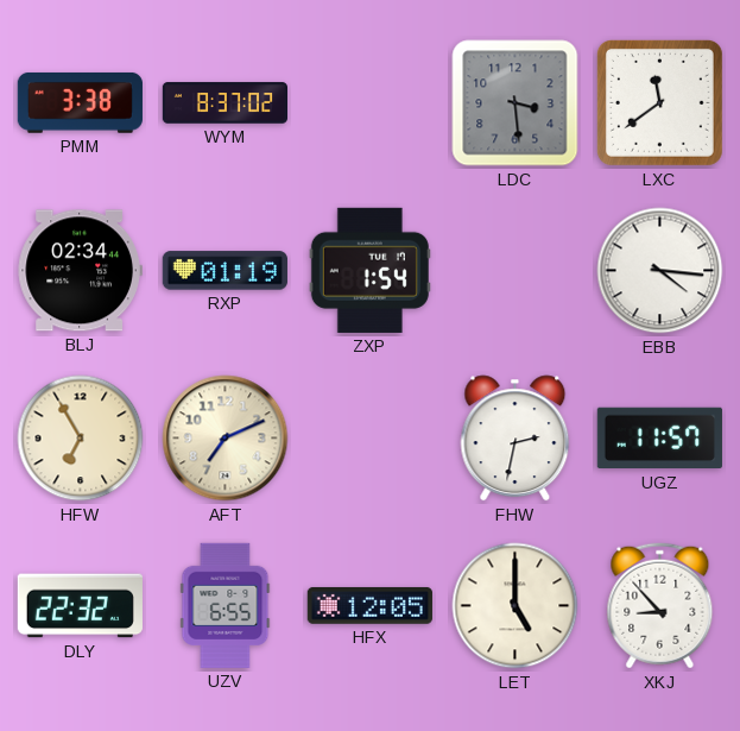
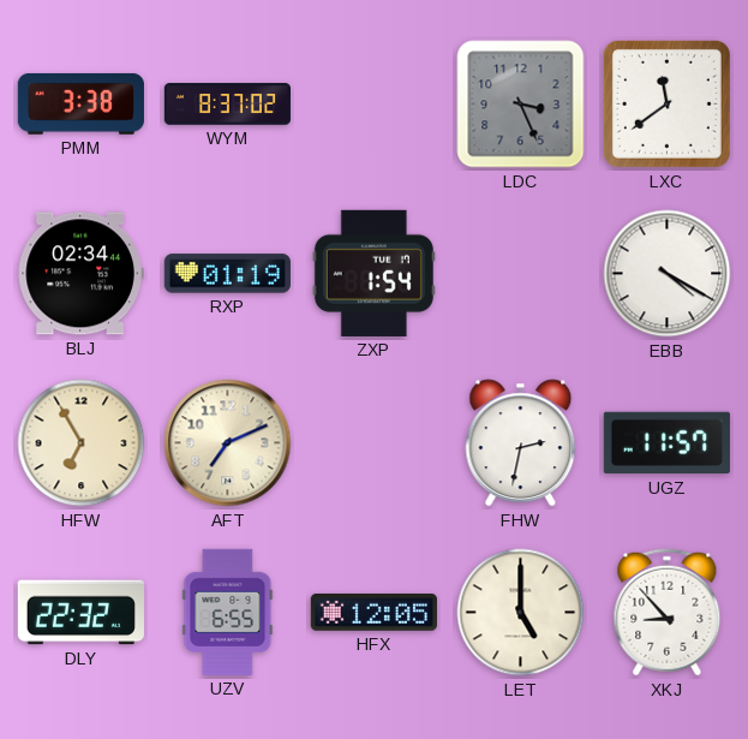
LDC: 3:29 -> 3:26 (521, 105)
EBB: 4:16 -> 4:20 (668, 274)
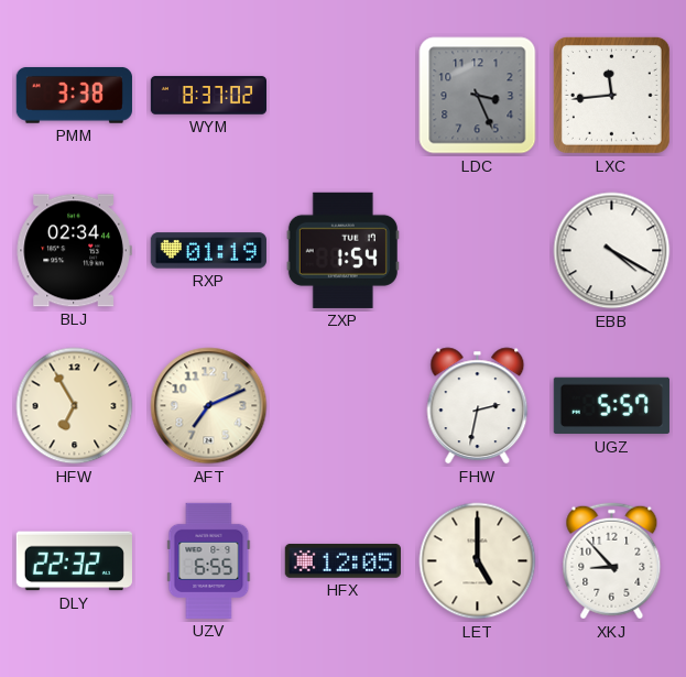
LXC: 11:39 -> 11:44 (611, 95)
UGZ: 11:57 -> 5:57 (611, 406)
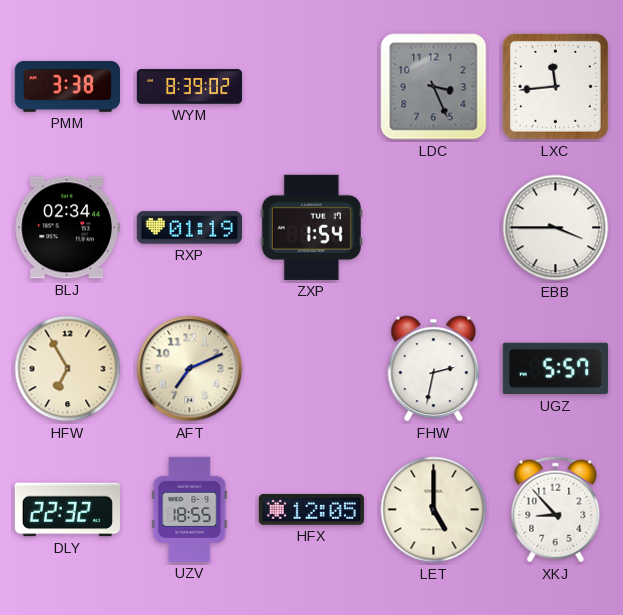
WYM: 8:37 -> 8:39 (189, 87)
EBB: 4:20 -> 3:45 (556, 228)
UZV: 6:55 -> 18:55 (190, 509)
